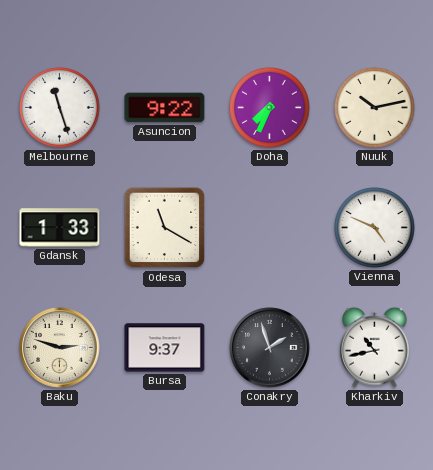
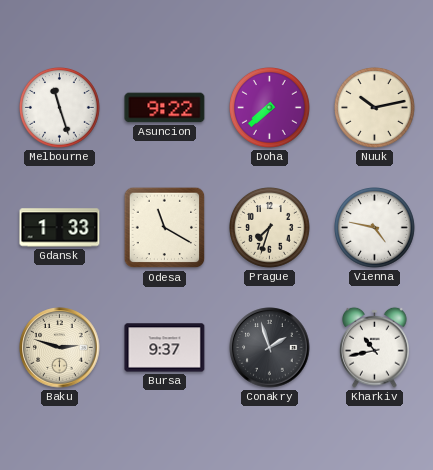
Doha: 7:34 -> 7:38 (270, 108)
Prague: none -> 7:33 (270, 228)
Vienna: 4:49 -> 4:47 (375, 228)
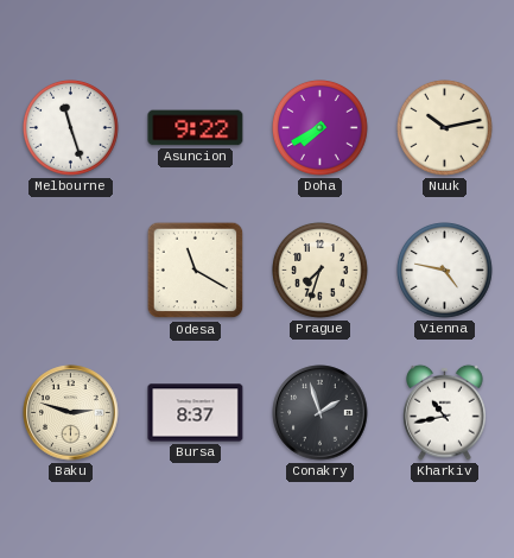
Doha: 7:38 -> 7:40 (321, 128)
Gdansk: 1:33 -> none (60, 228)
Bursa: 9:37 -> 8:37 (196, 413)
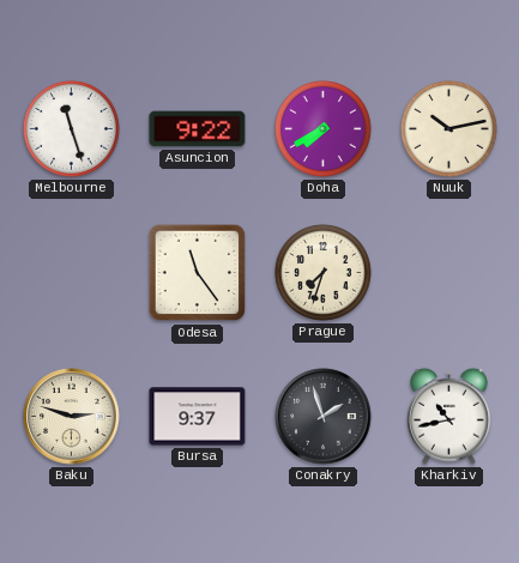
Odesa: 11:20 -> 11:24 (198, 273)
Vienna: 4:47 -> none (445, 271)
Bursa: 8:37 -> 9:37 (198, 417)
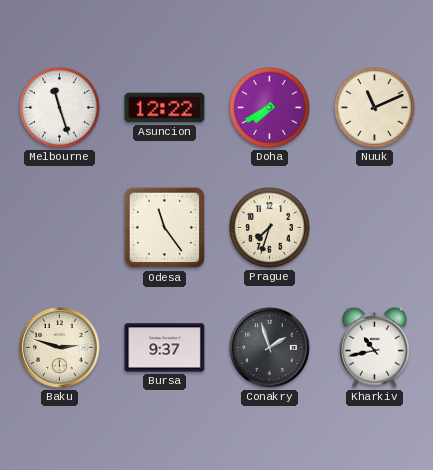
Asuncion: 9:22 -> 12:22 (165, 108)
Nuuk: 10:13 -> 11:11 (375, 108)
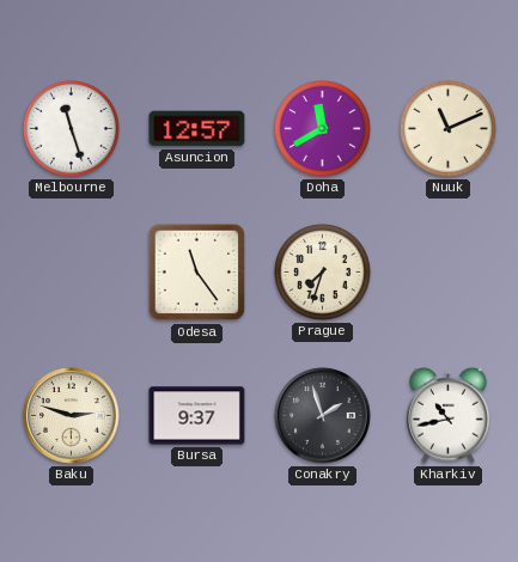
Asuncion: 12:22 -> 12:57 (197, 129)
Doha: 7:40 -> 11:40 (323, 129)
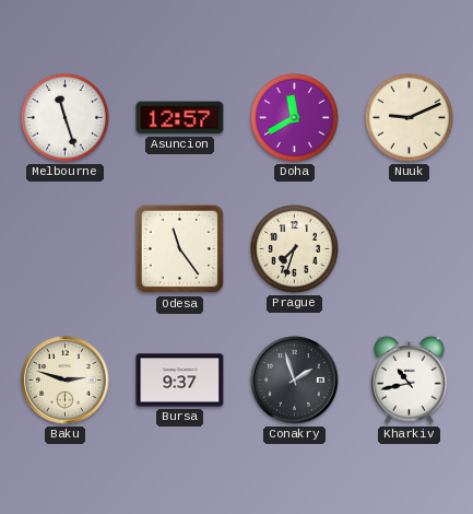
Nuuk: 11:11 -> 9:11 (410, 118)
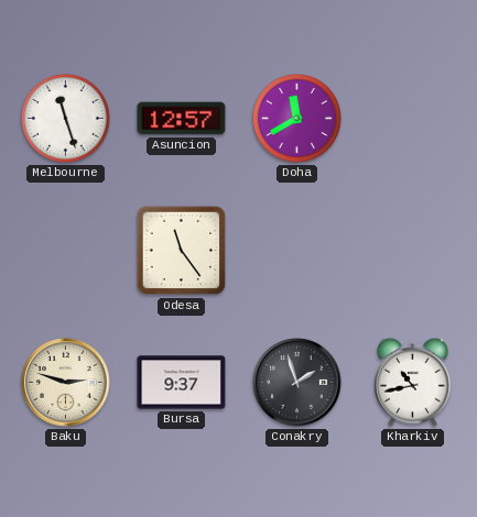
Nuuk: 9:11 -> none (410, 118)
Prague: 7:33 -> none (295, 249)
